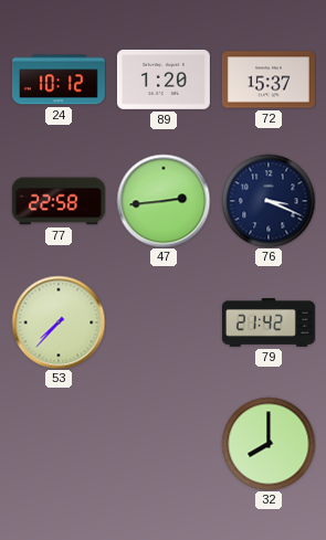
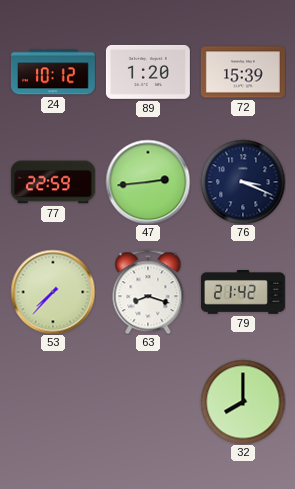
72: 15:37 -> 15:39 (243, 72)
77: 22:58 -> 22:59 (53, 182)
63: none -> 8:18 (148, 292)
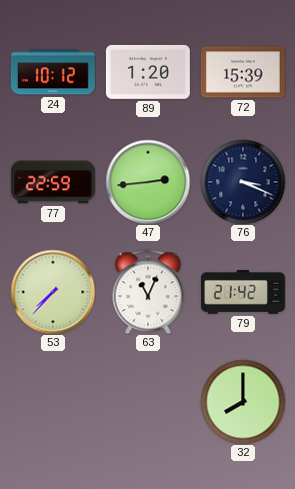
63: 8:18 -> 11:04 (148, 292)
